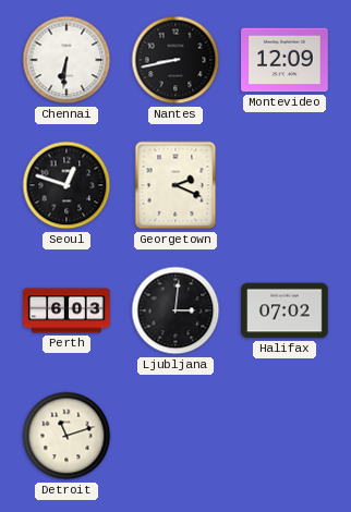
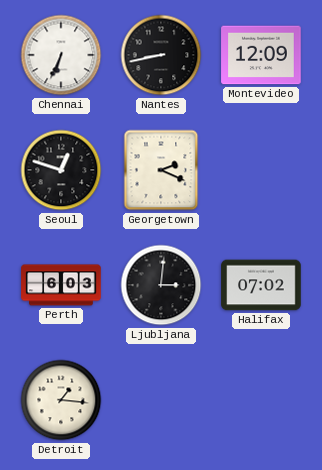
Chennai: 6:31 -> 6:34 (61, 55)
Detroit: 11:12 -> 1:16 (61, 400)
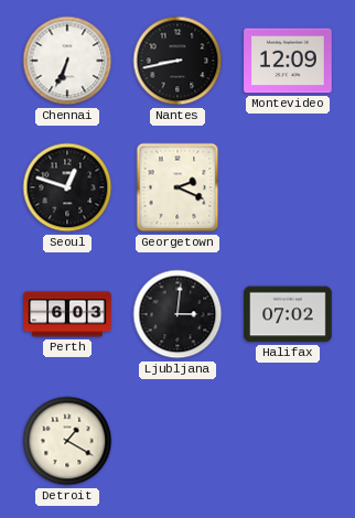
Detroit: 1:16 -> 1:20 (67, 441)
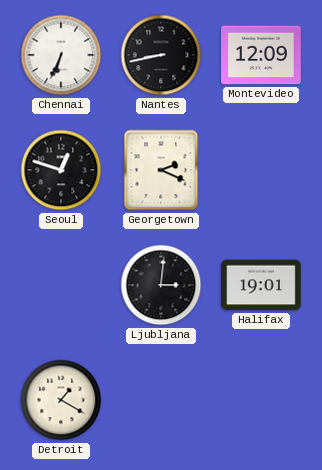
Perth: 6:03 -> none (67, 314)
Halifax: 07:02 -> 19:01 (261, 285)
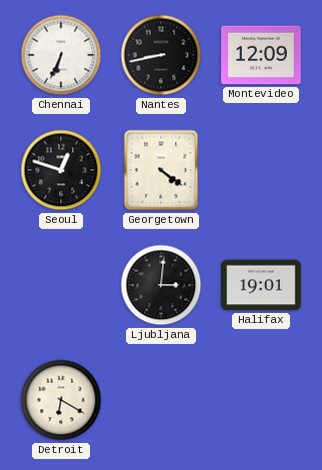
Georgetown: 2:19 -> 4:21 (161, 170)
Detroit: 1:20 -> 6:20 (61, 400)
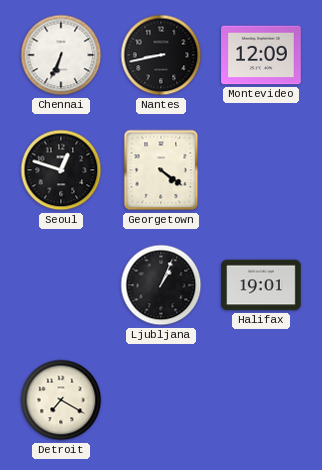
Ljubljana: 3:01 -> 1:04 (161, 285)
Detroit: 6:20 -> 7:20 (61, 400)
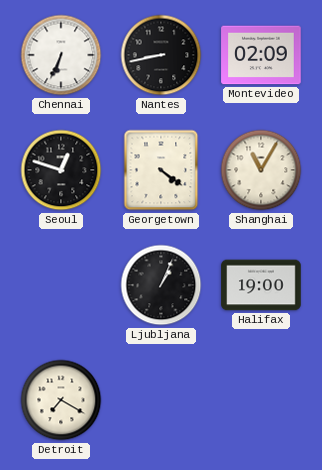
Montevideo: 12:09 -> 02:09 (261, 55)
Shanghai: none -> 11:05 (261, 170)
Halifax: 19:01 -> 19:00 (261, 285)
